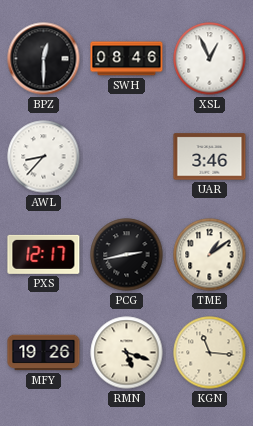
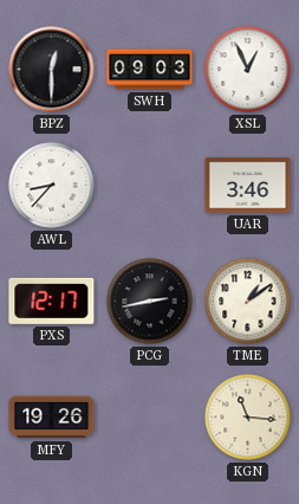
SWH: 08:46 -> 09:03 (150, 70)
RMN: 5:18 -> none (127, 353)
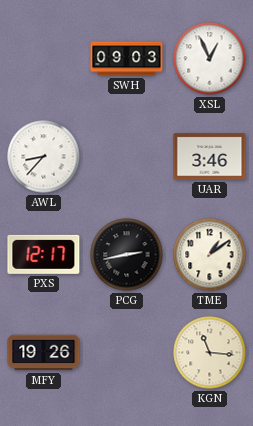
BPZ: 12:30 -> none (52, 70)
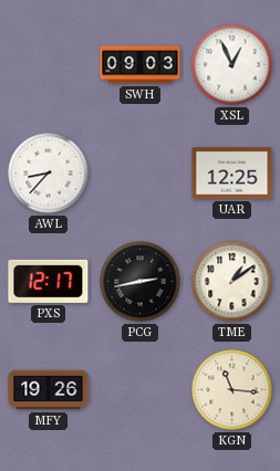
UAR: 3:46 -> 12:25 (232, 174)
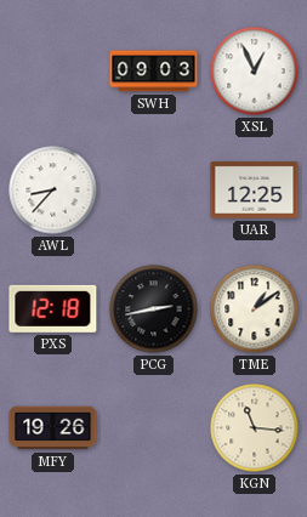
PXS: 12:17 -> 12:18 (53, 308)
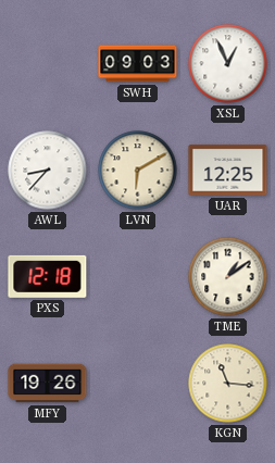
LVN: none -> 6:10 (138, 171)
PCG: 2:43 -> none (154, 309)
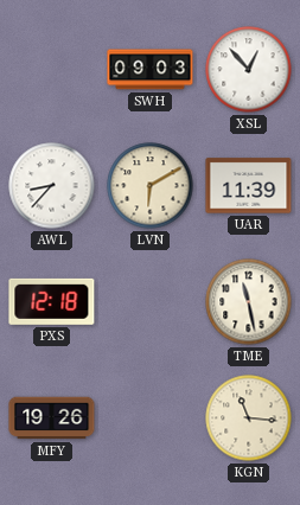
XSL: 12:56 -> 12:53 (249, 70)
UAR: 12:25 -> 11:39 (249, 186)
TME: 1:09 -> 11:28 (249, 302)
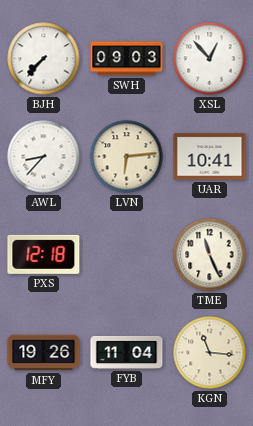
BJH: none -> 7:37 (44, 59)
LVN: 6:10 -> 6:14 (127, 157)
UAR: 11:39 -> 10:41 (210, 157)
TME: 11:28 -> 11:26 (210, 255)
FYB: none -> 11:04 (127, 352)
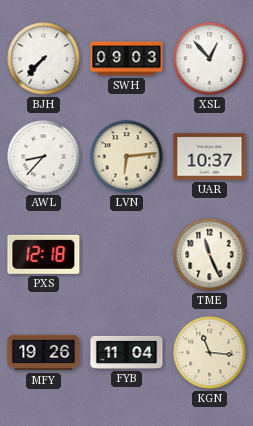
UAR: 10:41 -> 10:37 (210, 157)
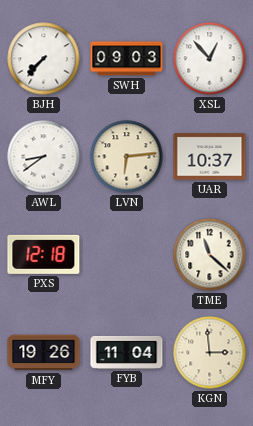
AWL: 8:37 -> 8:39 (44, 157)
TME: 11:26 -> 11:22 (210, 255)
KGN: 11:16 -> 2:59 (210, 353)
